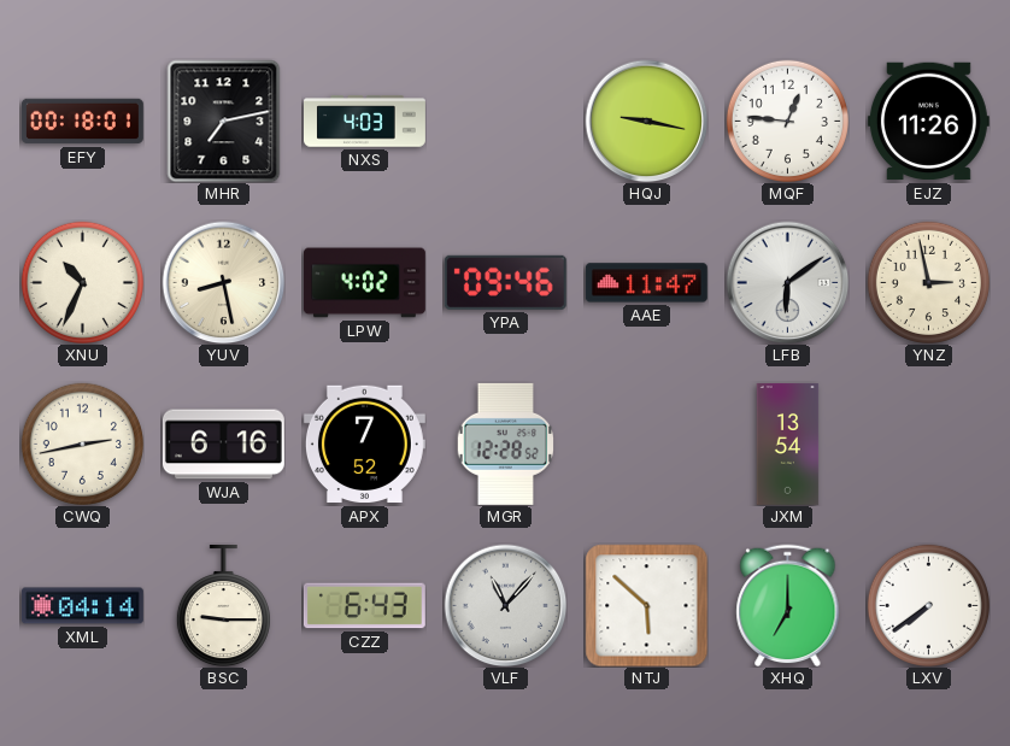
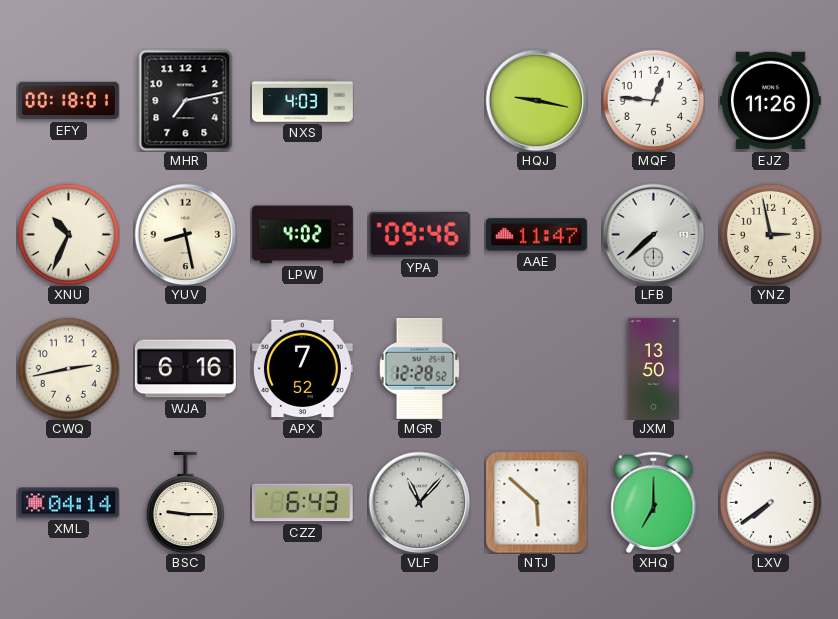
LFB: 6:09 -> 7:38 (653, 234)
JXM: 13:54 -> 13:50 (654, 368)
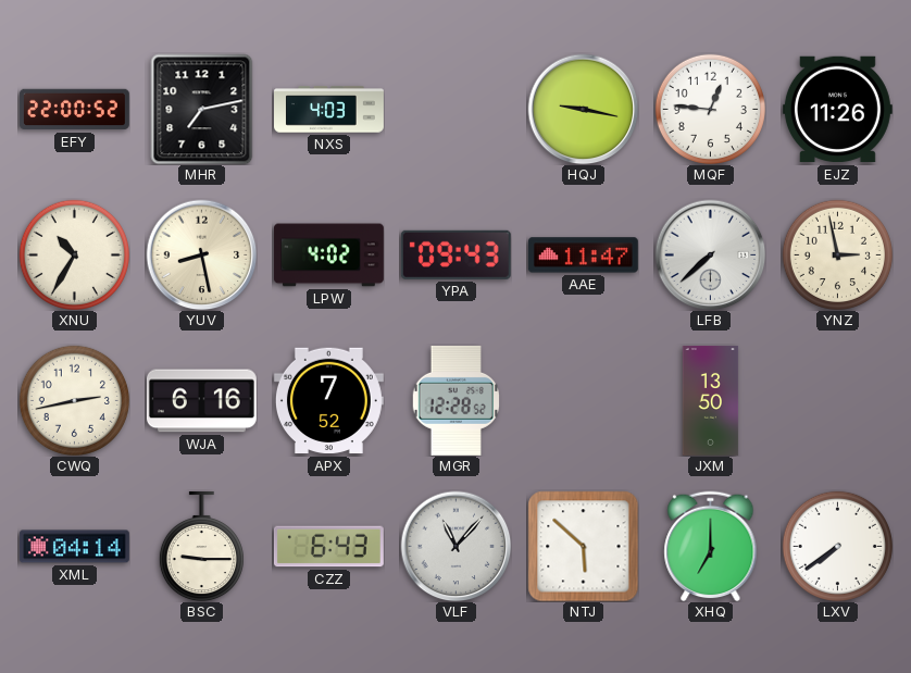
EFY: 00:18 -> 22:00 (74, 110)
XNU: 10:34 -> 10:35 (74, 254)
YPA: 09:46 -> 09:43 (455, 254)
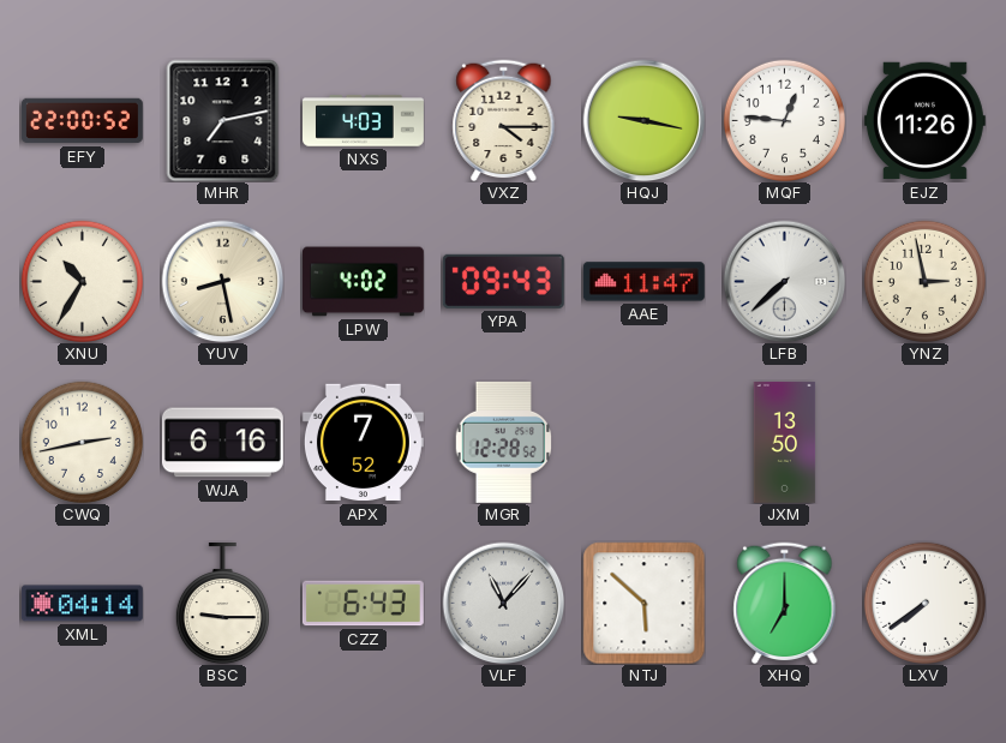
VXZ: none -> 4:15 (504, 120)
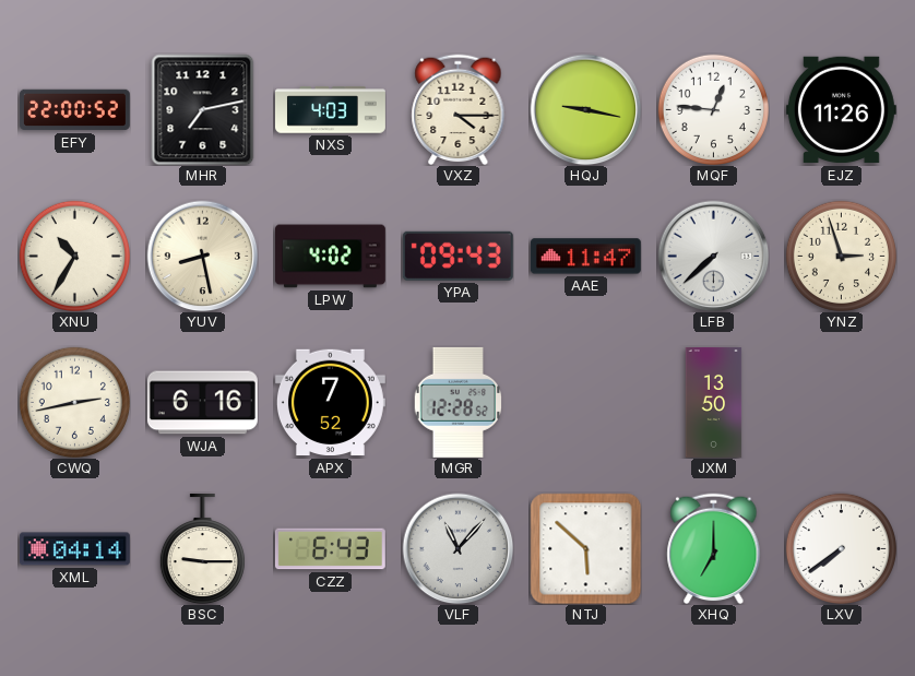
YNZ: 2:58 -> 2:57 (841, 256)
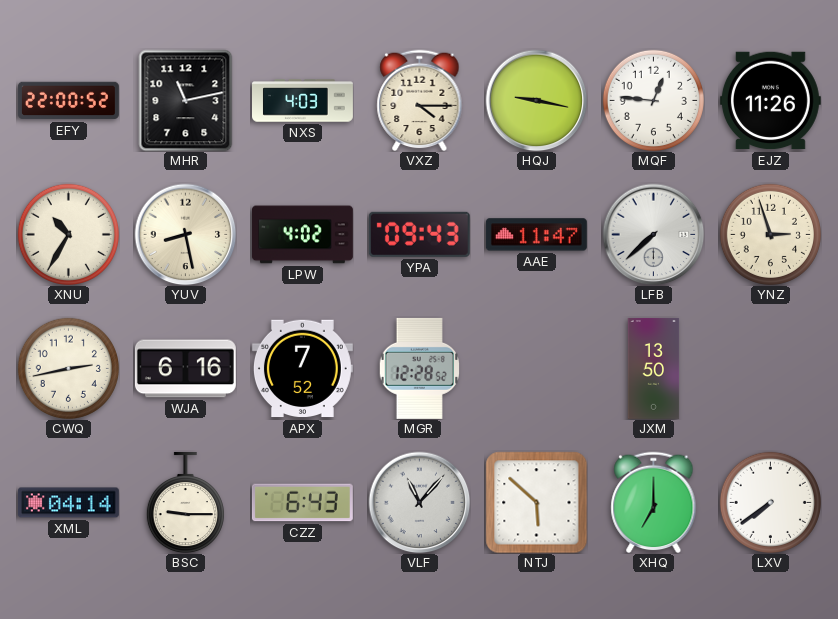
MHR: 7:13 -> 11:13 (186, 100)
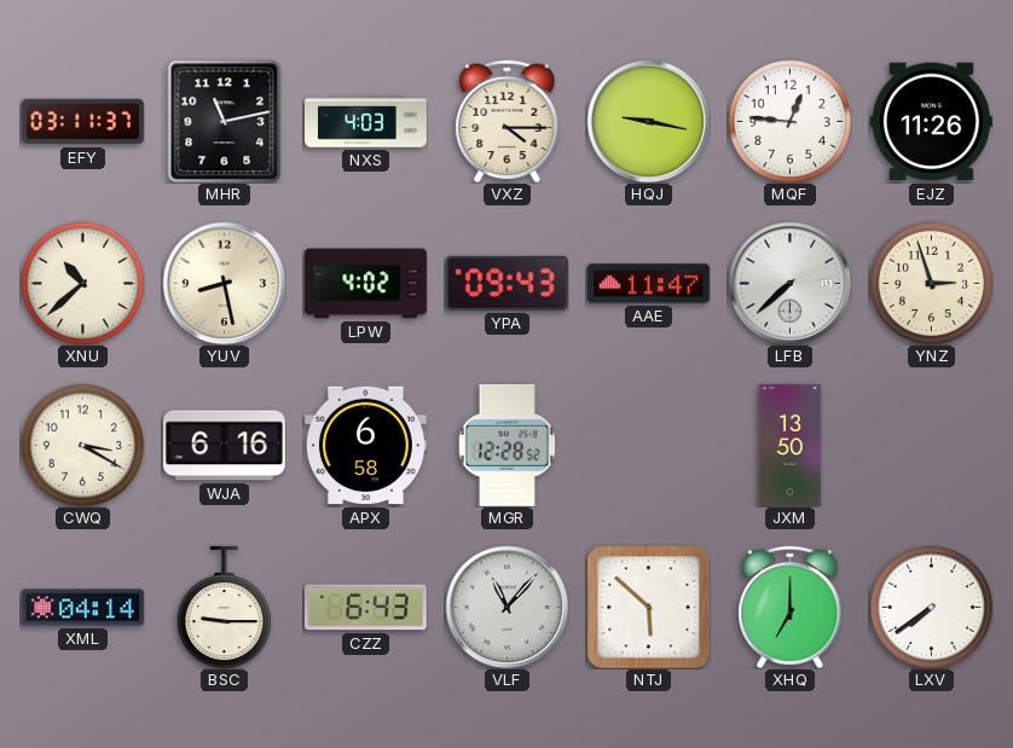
EFY: 22:00 -> 03:11 (82, 122)
XNU: 10:35 -> 10:38 (82, 283)
CWQ: 2:43 -> 3:20 (82, 445)
APX: 7:52 -> 6:58 (365, 446)
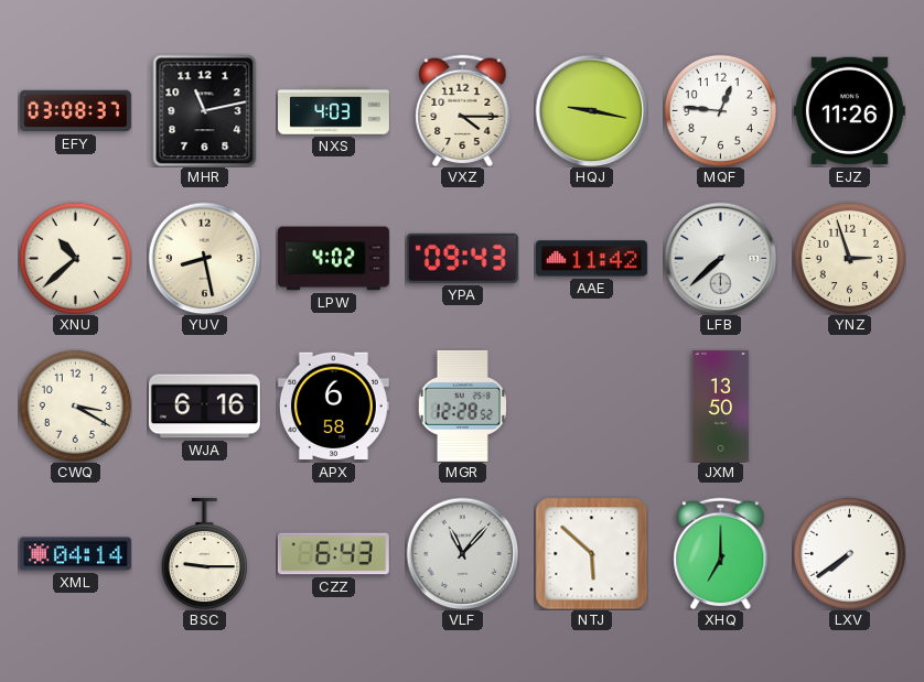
EFY: 03:11 -> 03:08 (75, 111)
AAE: 11:47 -> 11:42 (591, 259)
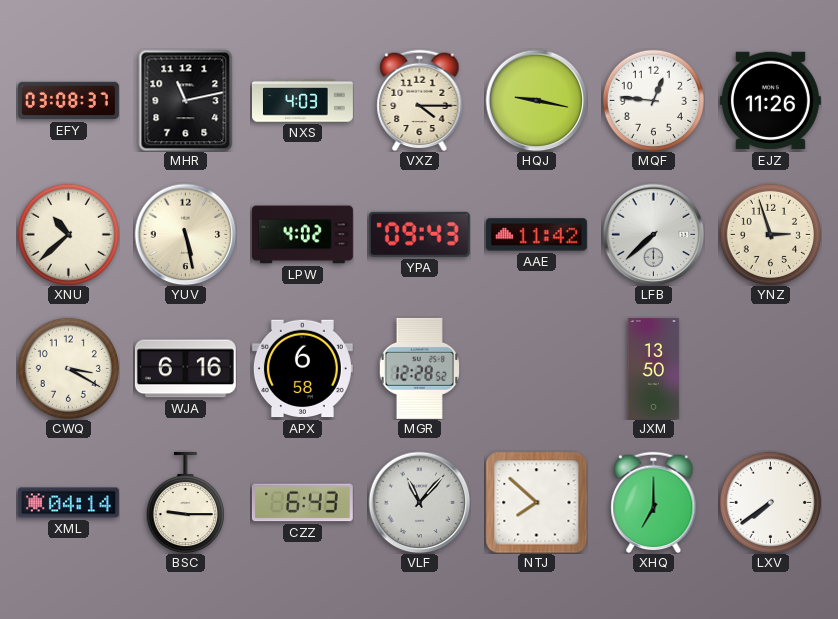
YUV: 8:28 -> 5:28 (185, 234)
NTJ: 5:52 -> 7:52 (536, 502)
